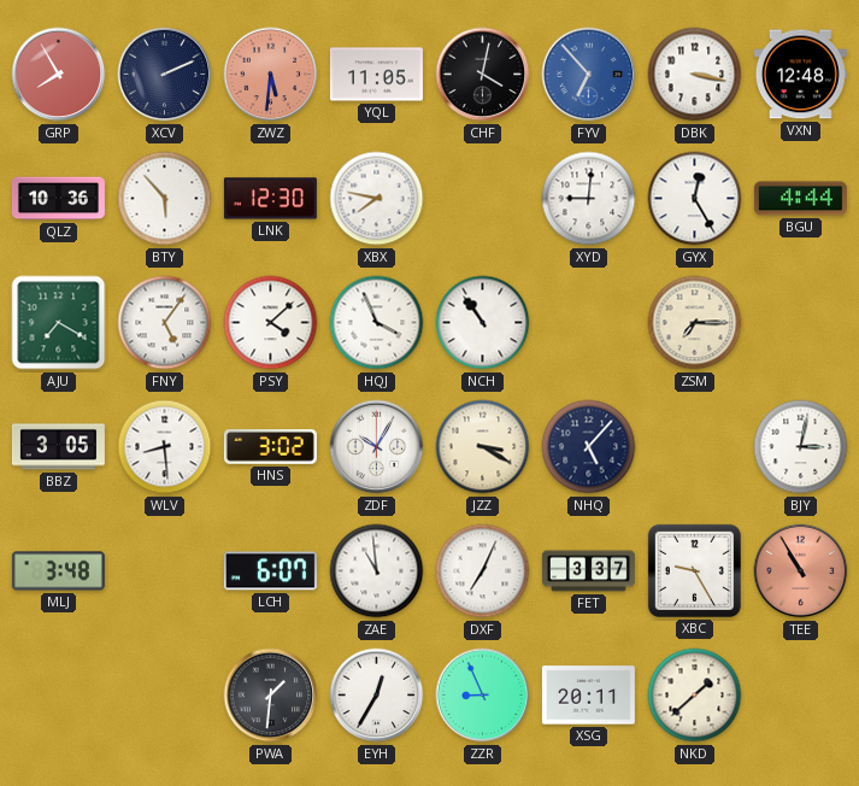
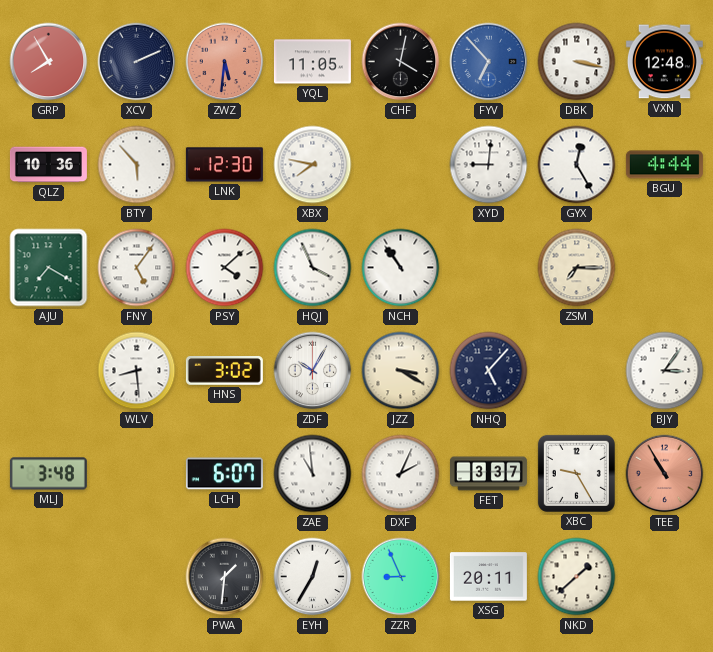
BBZ: 3:05 -> none (58, 447)
BJY: 3:02 -> 3:06 (665, 371)
DXF: 7:04 -> 2:04 (401, 474)
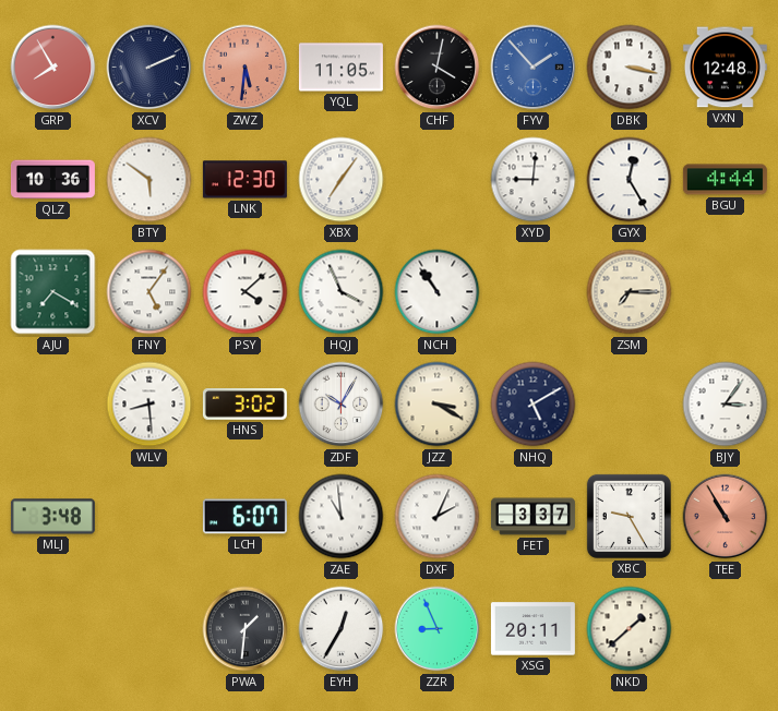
FYV: 6:53 -> 1:53 (534, 68)
BTY: 5:53 -> 5:51 (149, 180)
XBX: 7:47 -> 7:06 (342, 180)
NHQ: 5:07 -> 5:10 (534, 405)
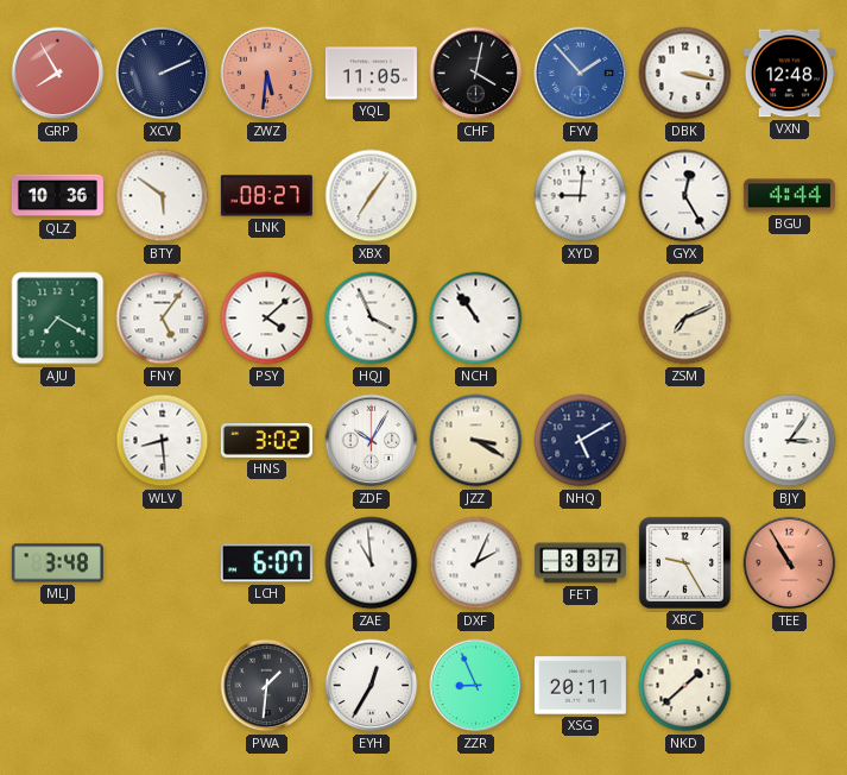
LNK: 12:30 -> 08:27 (266, 196)
ZSM: 7:15 -> 7:11 (685, 319)
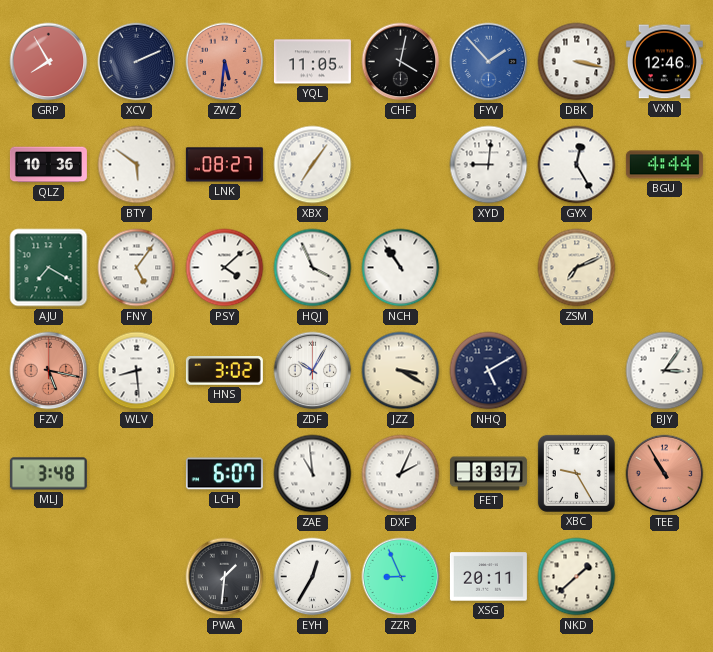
VXN: 12:48 -> 12:46 (664, 62)
FZV: none -> 5:17 (49, 371)
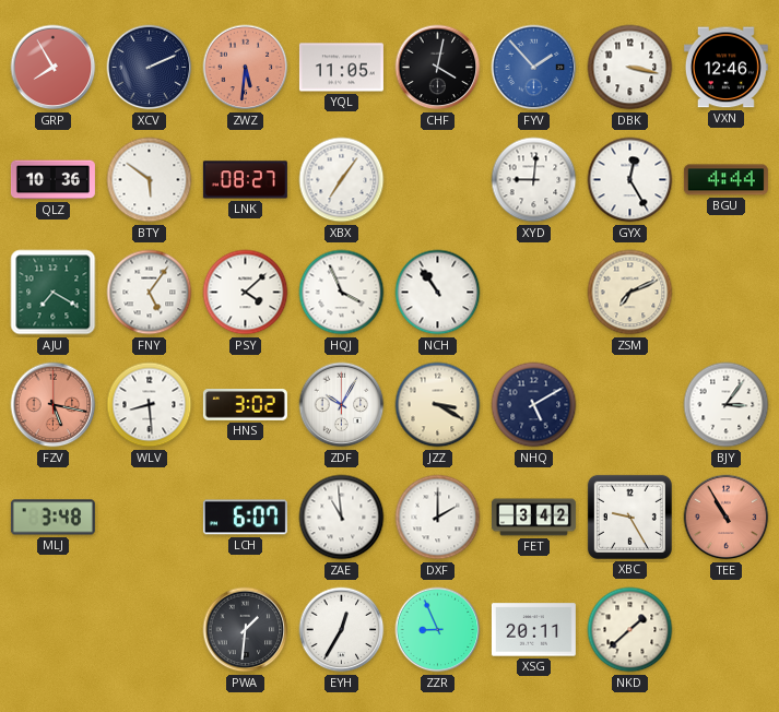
DXF: 2:04 -> 2:00 (438, 518)
FET: 3:37 -> 3:42 (533, 518)
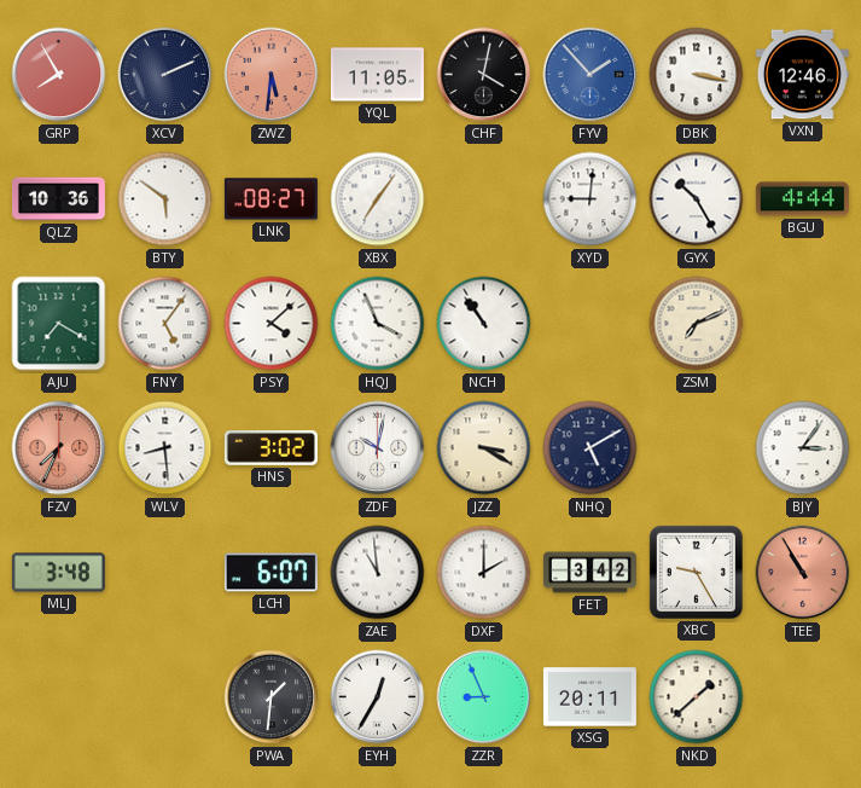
GYX: 12:25 -> 10:25 (697, 199)
FZV: 5:17 -> 7:34 (59, 448)
ZDF: 10:05 -> 10:02 (378, 448)
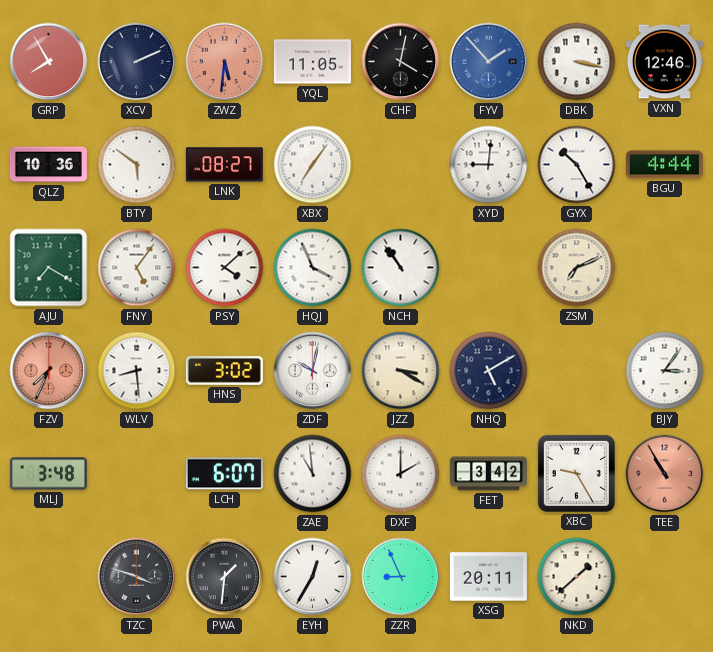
TZC: none -> 3:48 (137, 577)
